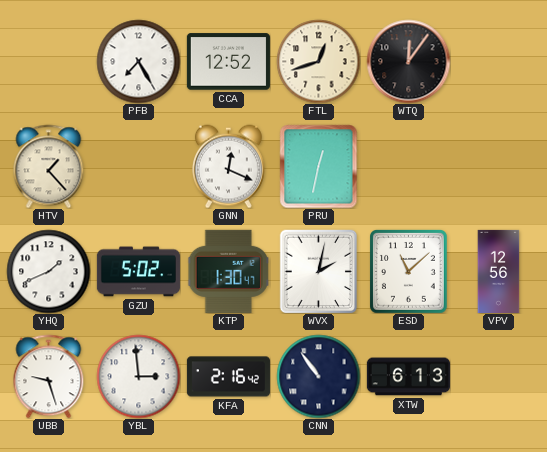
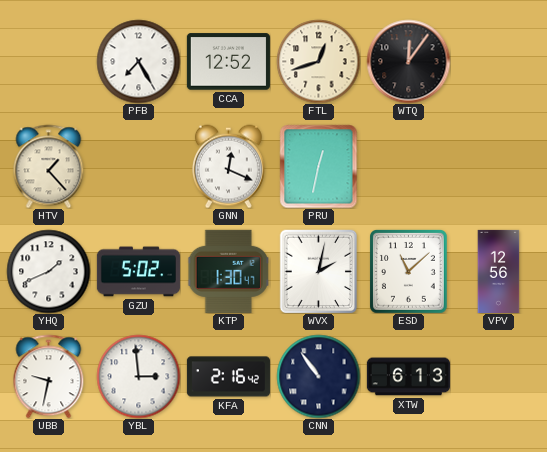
UBB: 9:27 -> 9:32 (49, 376)
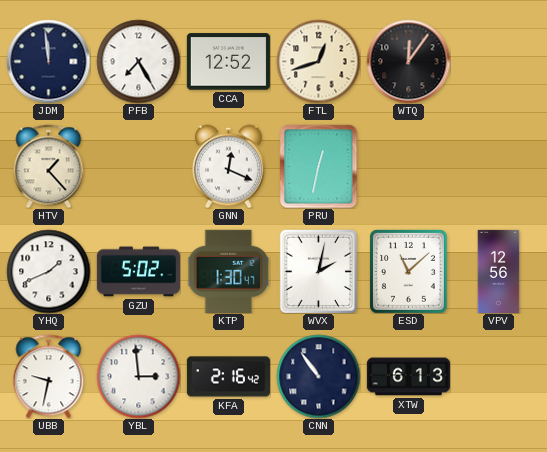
JDM: none -> 11:59 (48, 61)
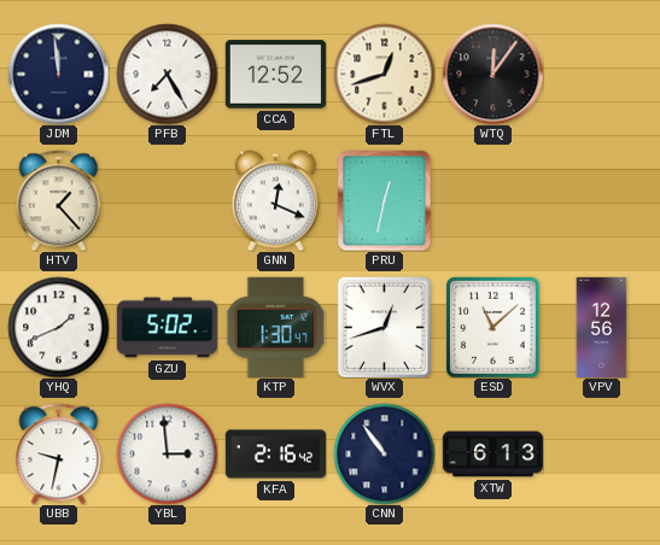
WVX: 2:02 -> 12:42 (385, 327)
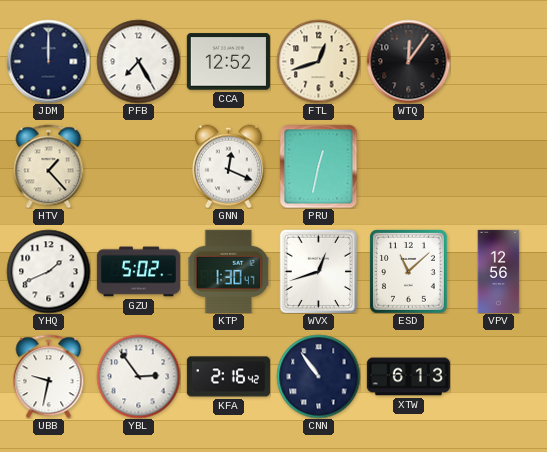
JDM: 11:59 -> 12:00 (48, 61)
YBL: 2:59 -> 2:54 (138, 376)
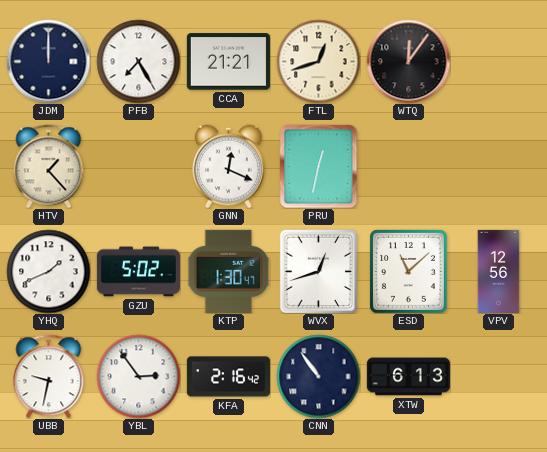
CCA: 12:52 -> 21:21 (228, 62)
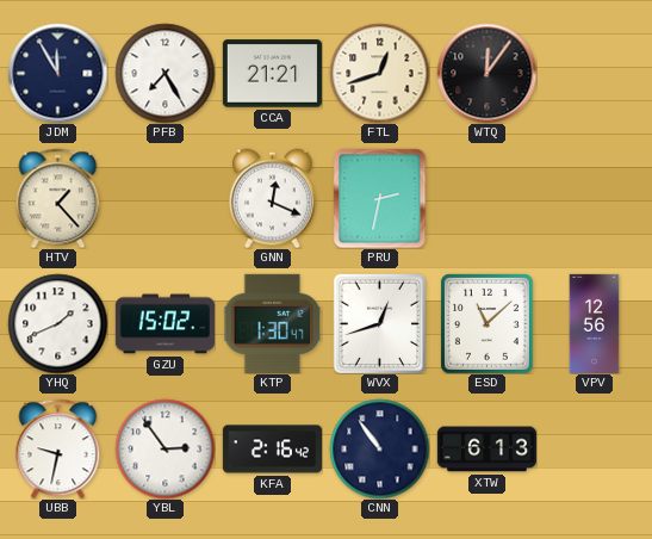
JDM: 12:00 -> 11:55 (57, 73)
PRU: 12:32 -> 2:32 (380, 198)
GZU: 5:02 -> 15:02 (164, 324)
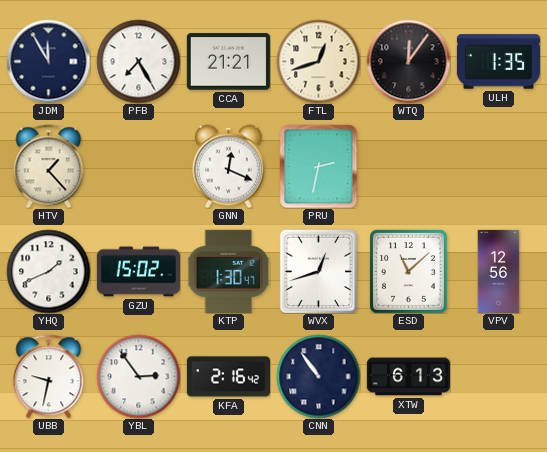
ULH: none -> 1:35 (498, 62)
